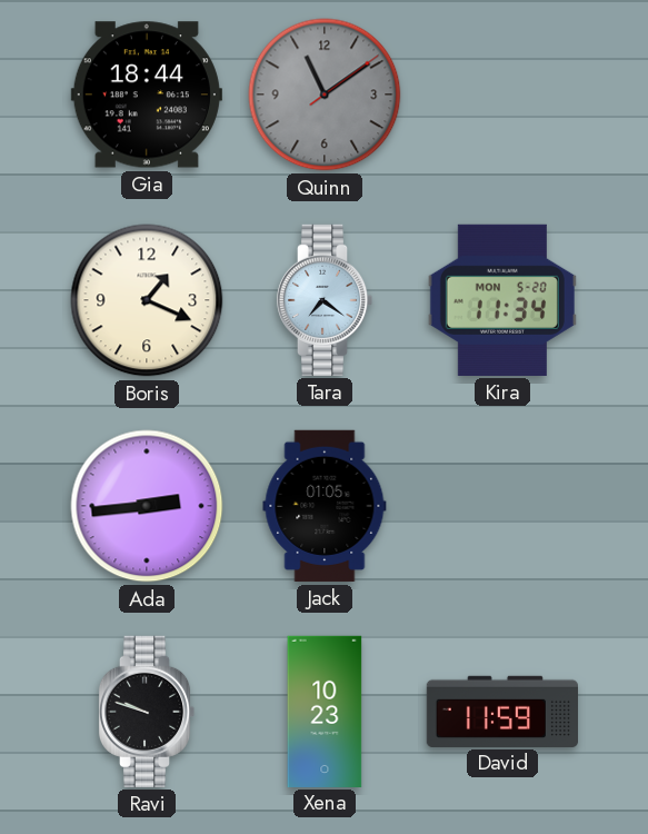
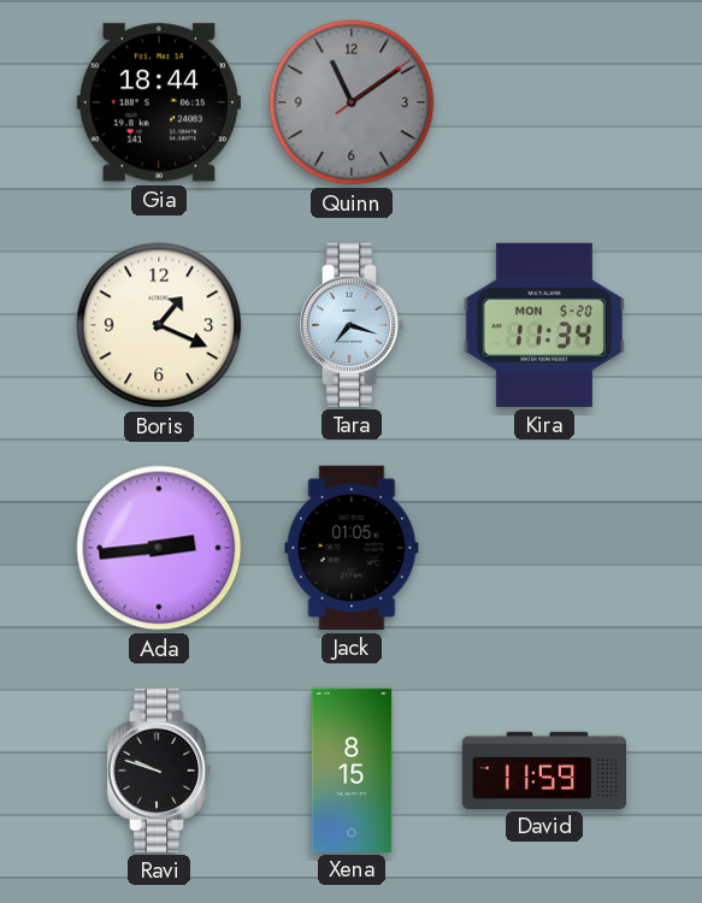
Tara: 7:21 -> 7:18 (352, 325)
Xena: 10:23 -> 8:15 (352, 769)
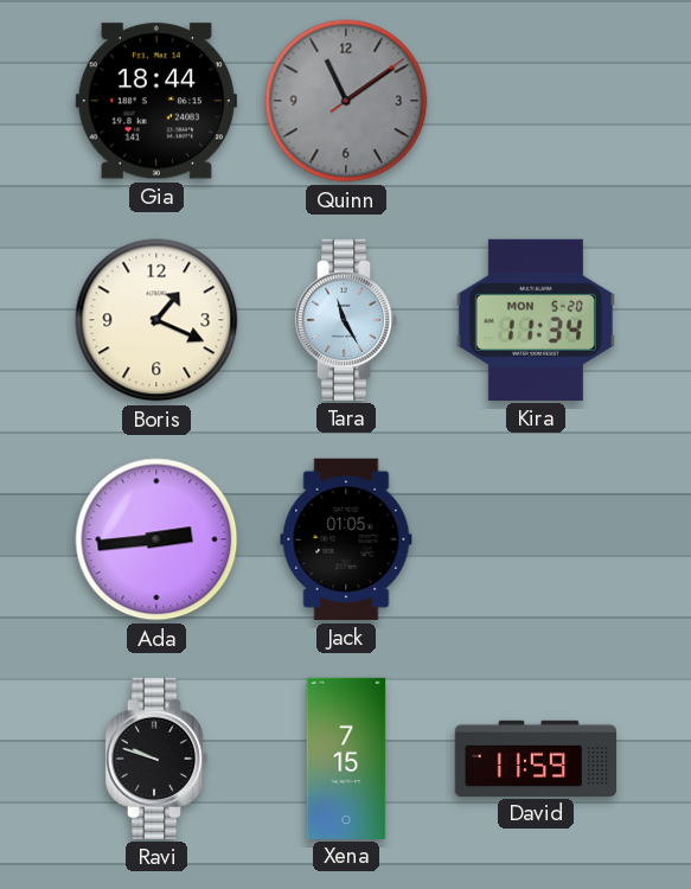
Tara: 7:18 -> 11:25 (346, 320)
Xena: 8:15 -> 7:15 (346, 757)
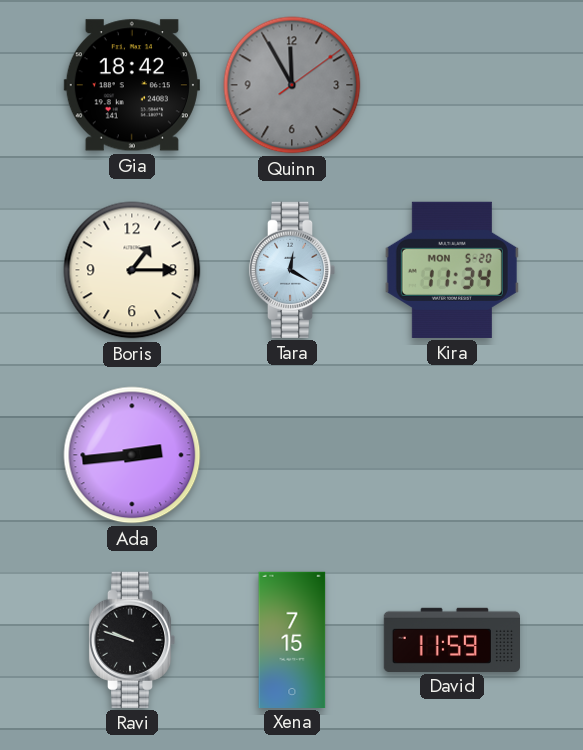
Gia: 18:44 -> 18:42 (132, 85)
Quinn: 11:09 -> 11:55 (292, 85)
Boris: 1:19 -> 1:15 (132, 270)
Tara: 11:25 -> 12:20 (292, 270)
Jack: 01:05 -> none (346, 539)
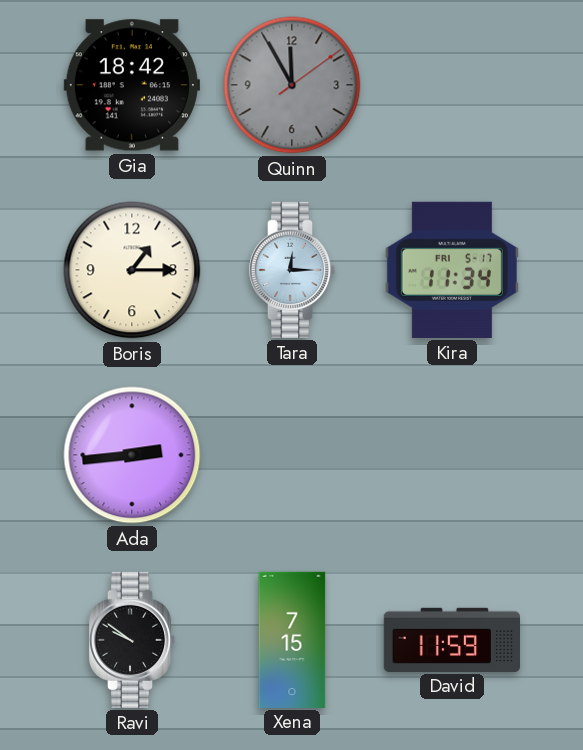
Tara: 12:20 -> 12:15 (292, 270)
Kira date: MON 5-20 -> FRI 5-17 (452, 270)
Ravi: 9:48 -> 9:51 (132, 640)
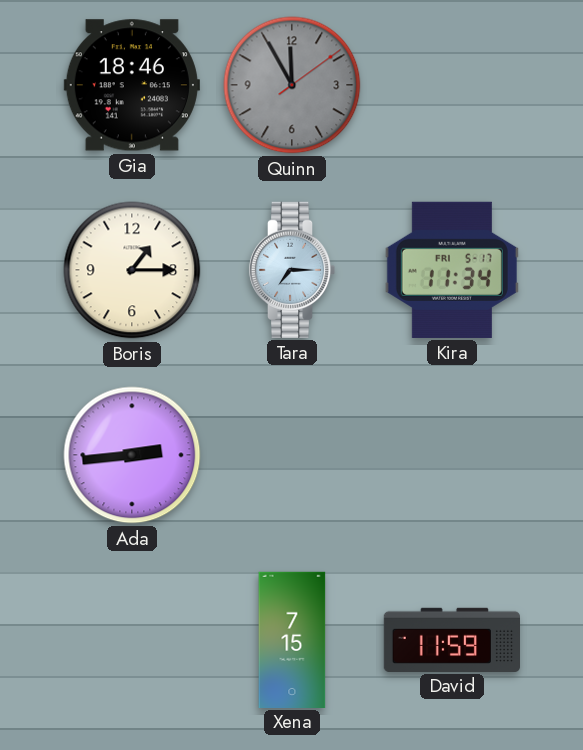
Gia: 18:42 -> 18:46 (132, 85)
Tara: 12:15 -> 7:15 (292, 270)
Ravi: 9:51 -> none (132, 640)
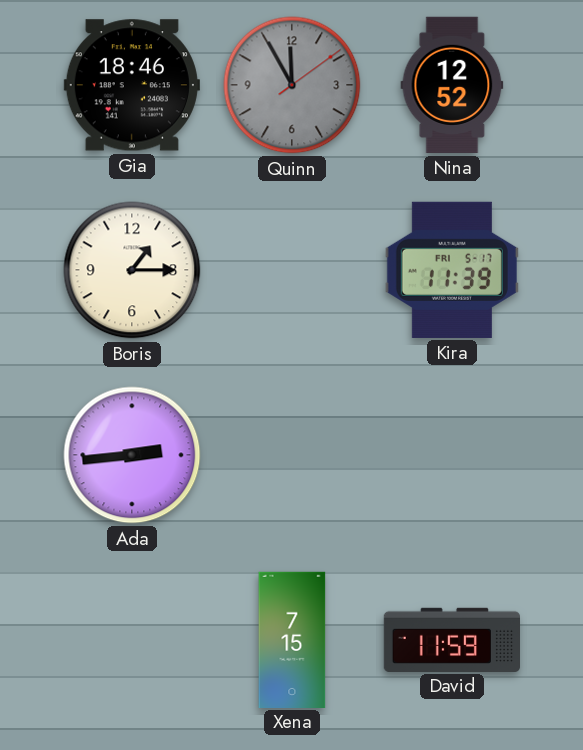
Nina: none -> 12:52 (452, 85)
Tara: 7:15 -> none (292, 270)
Kira: 11:34 -> 11:39 (452, 270)
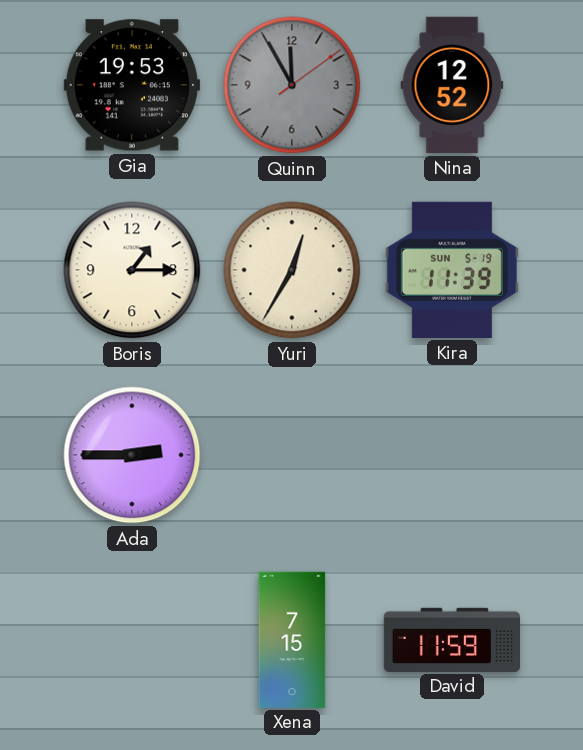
Gia: 18:46 -> 19:53 (132, 85)
Yuri: none -> 12:35 (292, 270)
Kira date: FRI 5-17 -> SUN 5-19 (452, 270)
Ada: 2:44 -> 2:45 (132, 455)
